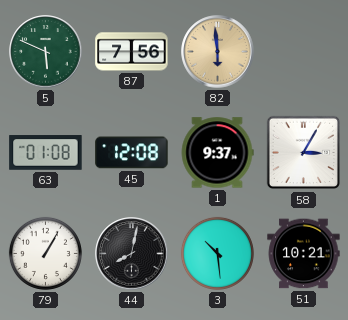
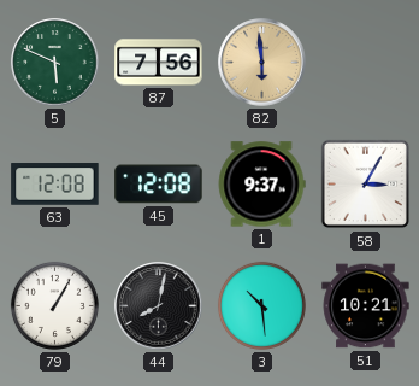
63: 01:08 -> 12:08 (55, 185)
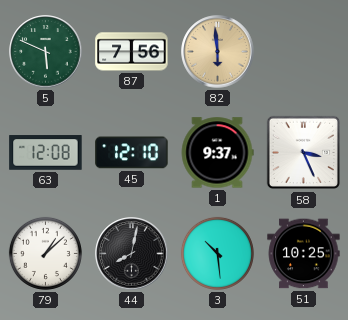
45: 12:08 -> 12:10 (132, 153)
58: 3:05 -> 3:26 (304, 153)
79: 1:05 -> 1:08 (45, 253)
51: 10:21 -> 10:25 (304, 254)
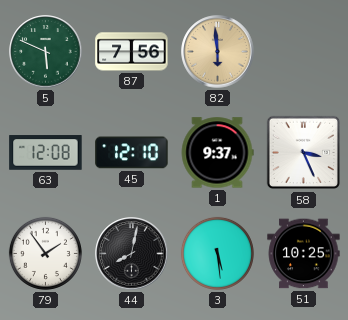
79: 1:08 -> 1:54 (45, 253)
3: 10:29 -> 5:29 (217, 253)
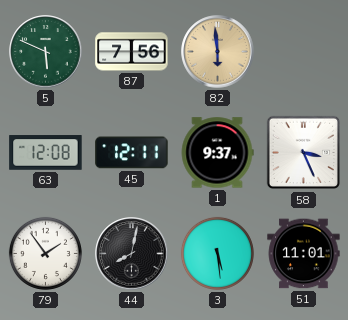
45: 12:10 -> 12:11 (132, 153)
51: 10:25 -> 11:01 (304, 254)
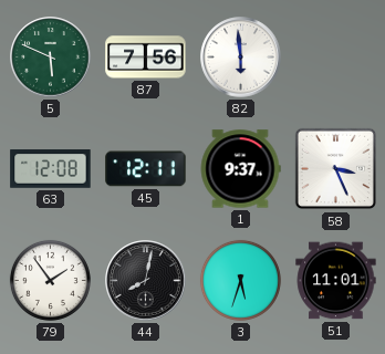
82 dial: champagne -> white (241, 58)
3: 5:29 -> 5:33 (240, 280)
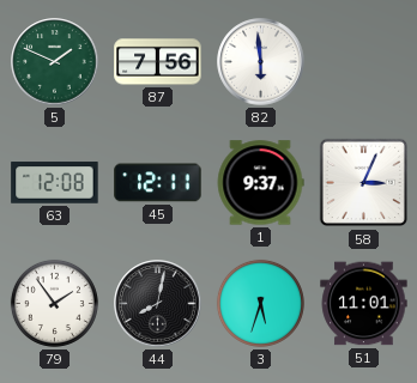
5: 5:49 -> 1:49 (55, 62)
58: 3:26 -> 3:04 (364, 183)
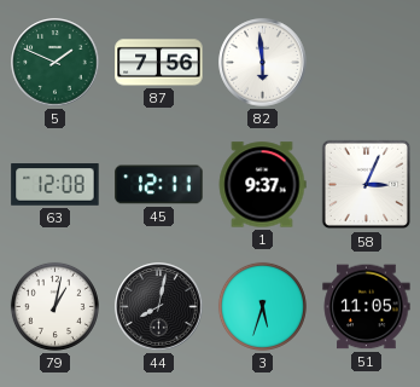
79: 1:54 -> 1:02 (54, 306)
51: 11:01 -> 11:05 (367, 307)
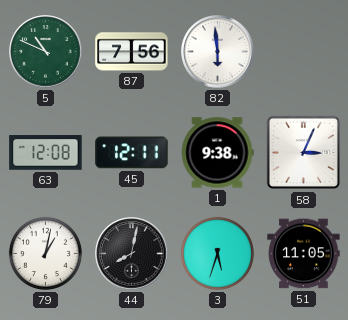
5: 1:49 -> 10:49 (46, 52)
1: 9:37 -> 9:38 (217, 153)
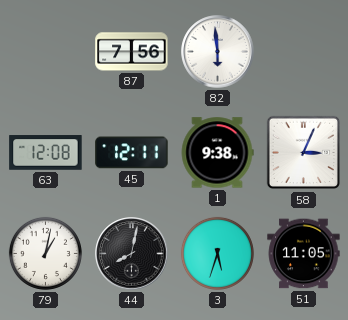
5: 10:49 -> none (46, 52)
